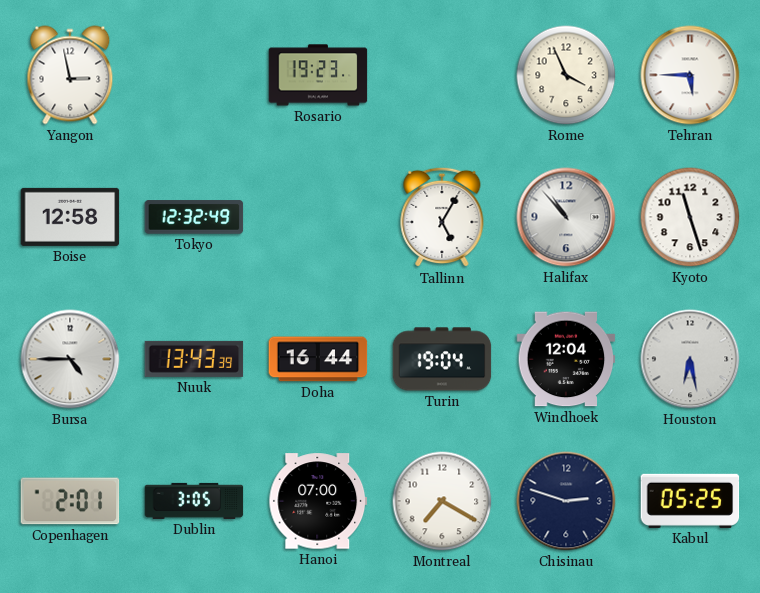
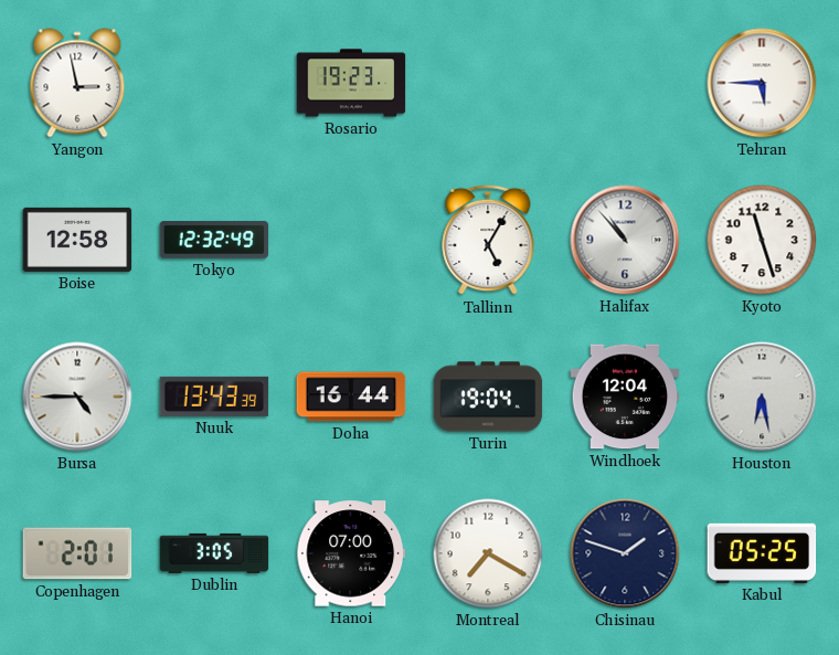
Rome: 3:56 -> none (566, 75)
Chisinau: 2:48 -> 1:48 (625, 553)
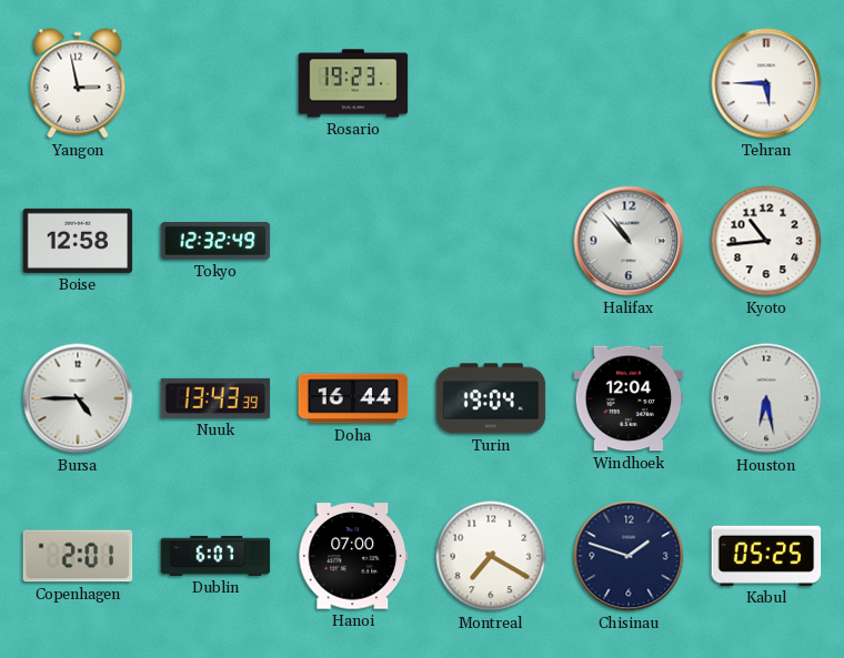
Tallinn: 5:05 -> none (488, 240)
Kyoto: 11:27 -> 10:44 (766, 241)
Dublin: 3:05 -> 6:07 (215, 556)
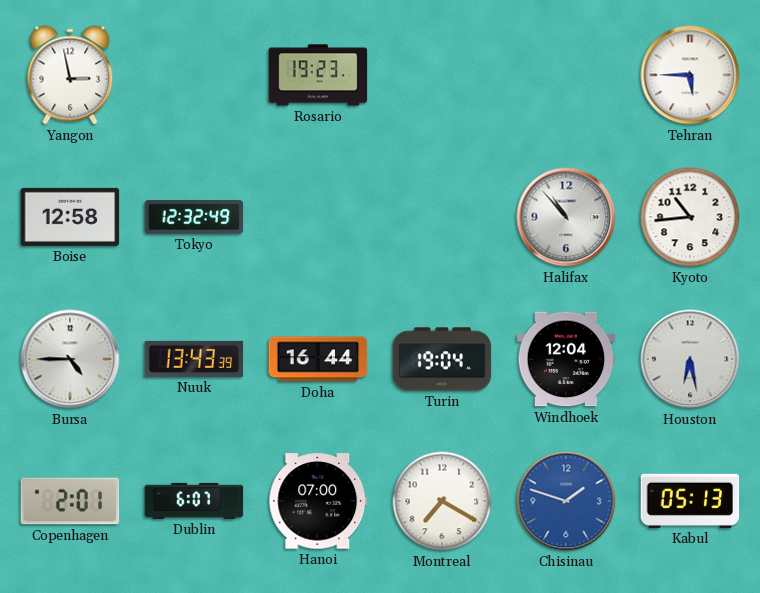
Chisinau dial: navy -> blue (566, 501)
Kabul: 05:25 -> 05:13 (690, 501)
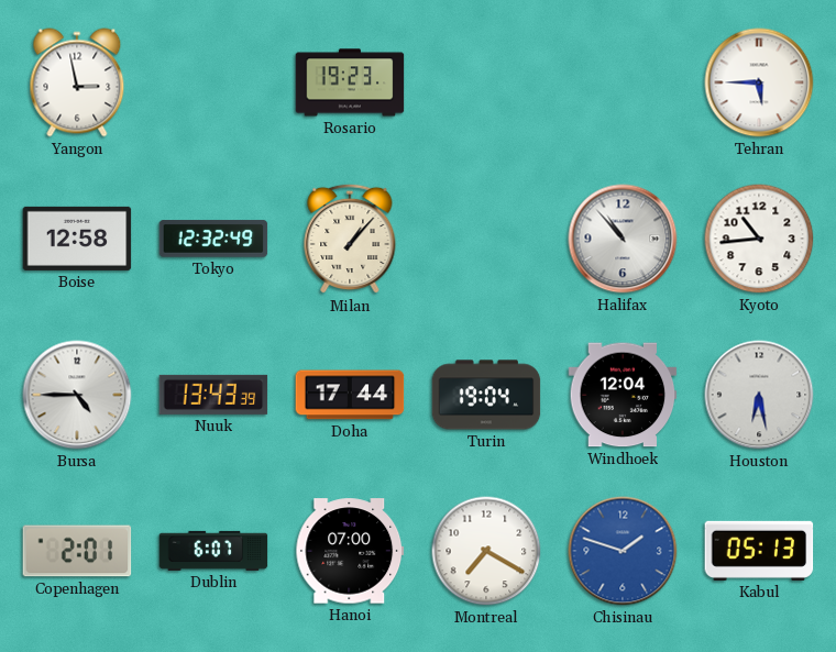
Milan: none -> 1:07 (350, 239)
Doha: 16:44 -> 17:44 (350, 395)
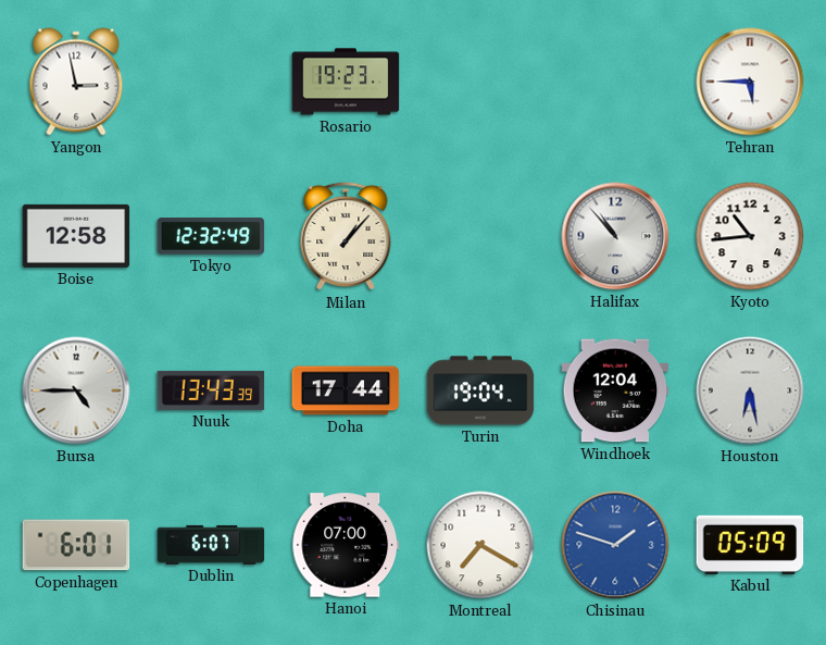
Copenhagen: 2:01 -> 6:01 (76, 545)
Kabul: 05:13 -> 05:09 (750, 545)
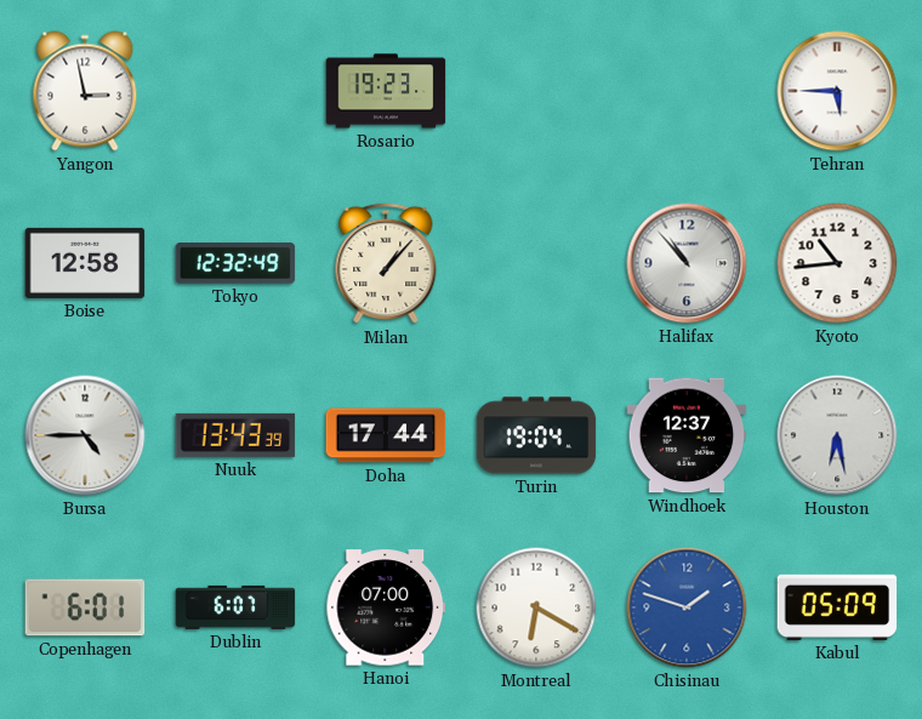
Windhoek: 12:04 -> 12:37 (687, 435)
Montreal: 7:20 -> 6:20 (536, 607)
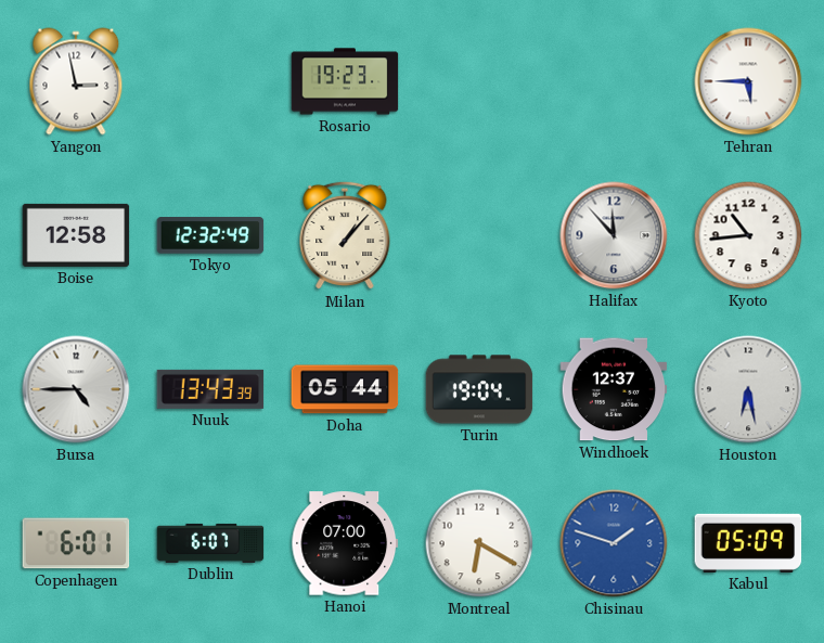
Halifax: 10:53 -> 11:53 (614, 235)
Doha: 17:44 -> 05:44 (345, 389)
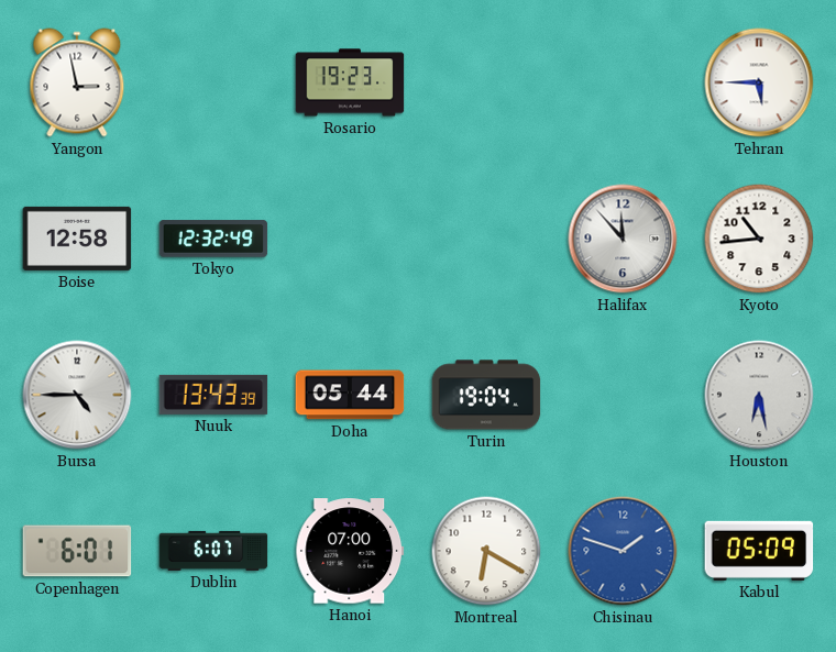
Milan: 1:07 -> none (345, 235)
Windhoek: 12:37 -> none (614, 389)
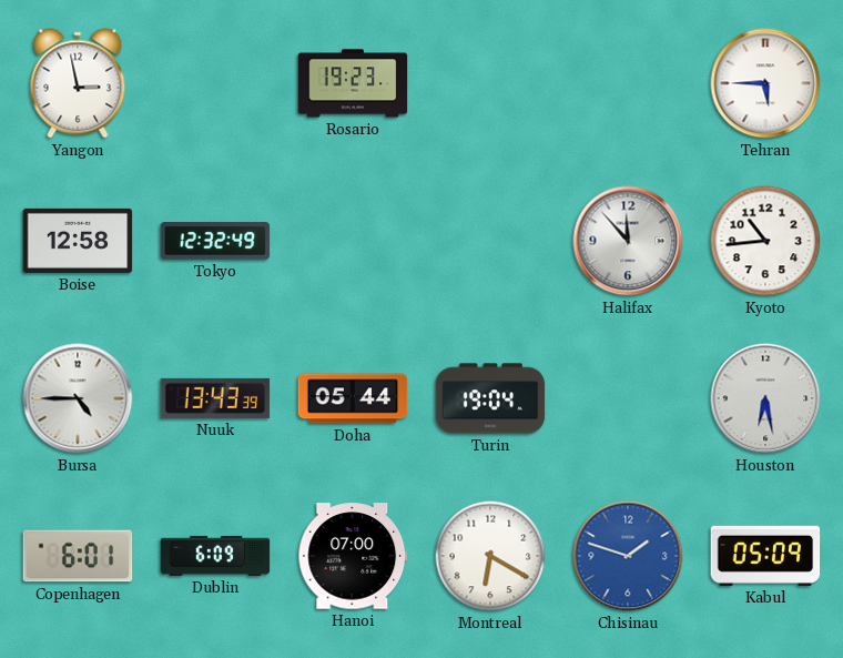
Dublin: 6:07 -> 6:09 (215, 556)
